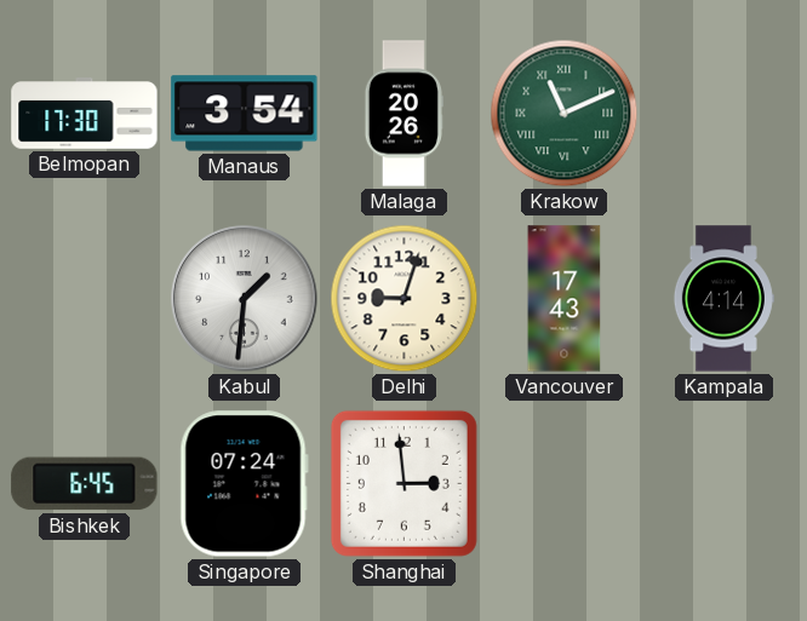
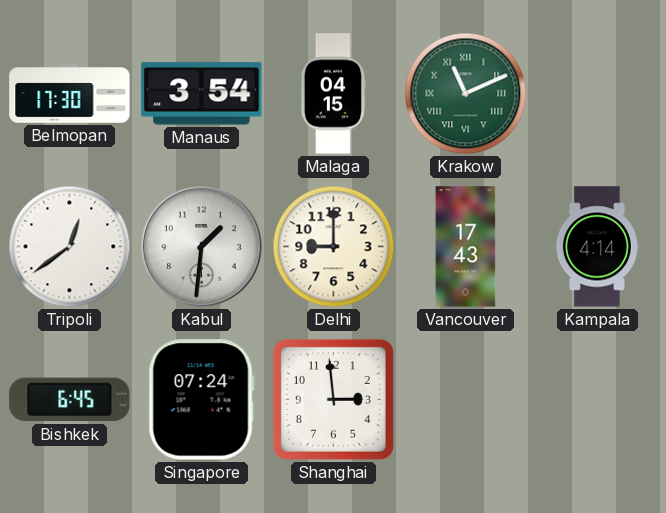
Malaga: 20:26 -> 04:15 (333, 94)
Tripoli: none -> 12:39 (70, 247)
Delhi: 9:03 -> 9:00 (334, 247)
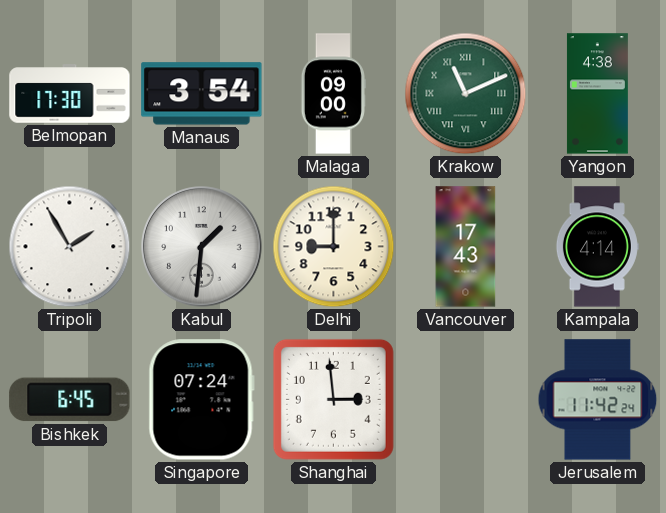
Malaga: 04:15 -> 09:00 (333, 94)
Yangon: none -> 4:38 (597, 94)
Tripoli: 12:39 -> 1:55 (70, 247)
Jerusalem: none -> 11:42 (598, 400)
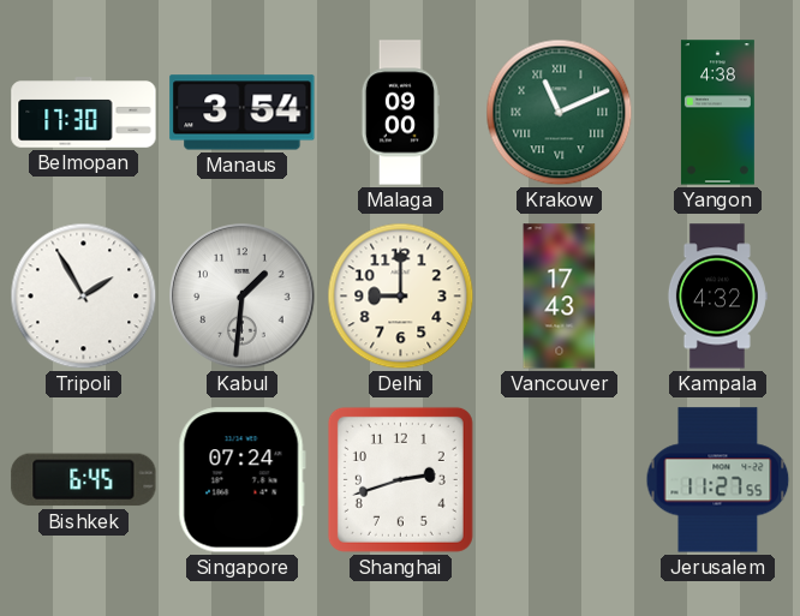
Kampala: 4:14 -> 4:32 (717, 297)
Shanghai: 2:59 -> 2:42 (400, 479)
Jerusalem: 11:42 -> 11:27 (718, 480)
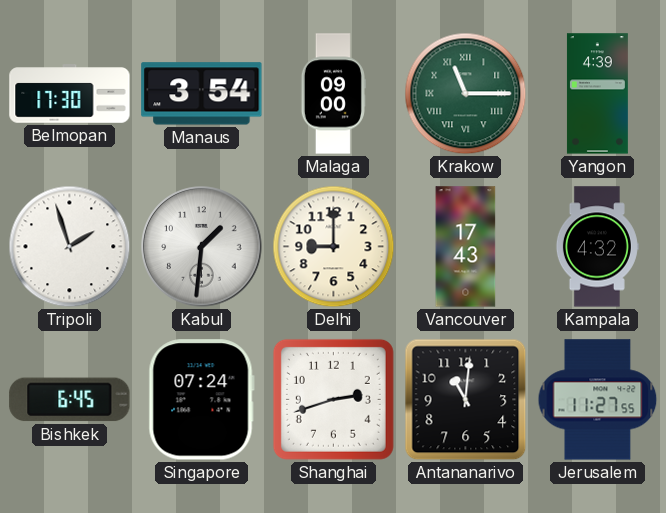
Krakow: 11:11 -> 11:15 (466, 94)
Yangon: 4:38 -> 4:39 (597, 94)
Tripoli: 1:55 -> 1:57 (70, 247)
Antananarivo: none -> 11:01 (466, 400)
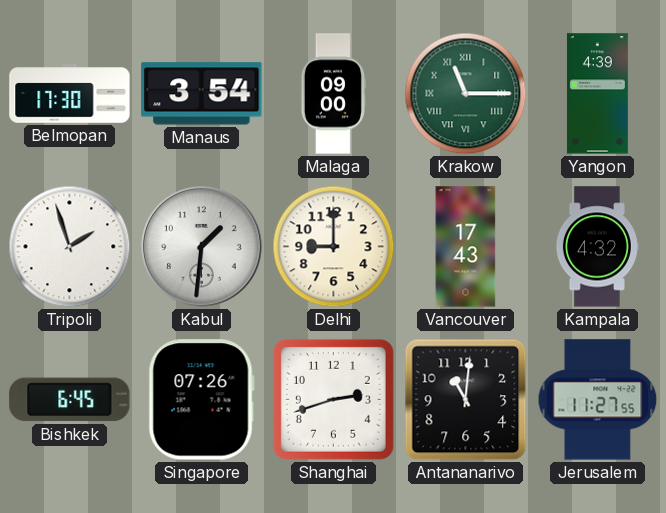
Singapore: 07:24 -> 07:26 (201, 400)
